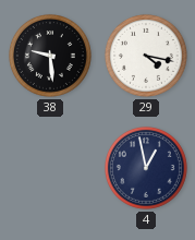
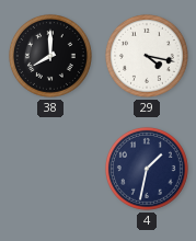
38: 9:29 -> 8:00 (50, 56)
4: 12:58 -> 1:32 (147, 169)
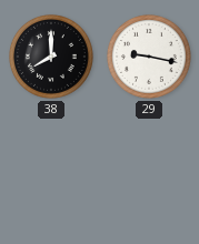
29: 4:17 -> 9:17 (149, 57)
4: 1:32 -> none (147, 169)
